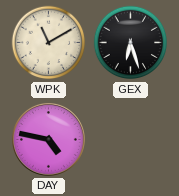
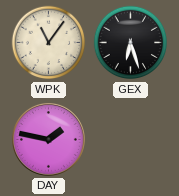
WPK: 11:10 -> 11:06 (49, 43)
DAY: 4:47 -> 1:47 (49, 140)
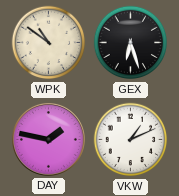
WPK: 11:06 -> 10:51 (49, 43)
VKW: none -> 1:11 (131, 140)
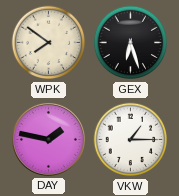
WPK: 10:51 -> 7:51 (49, 43)
VKW: 1:11 -> 1:15 (131, 140)
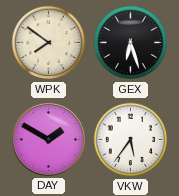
DAY: 1:47 -> 1:50 (49, 140)
VKW: 1:15 -> 5:36 (131, 140)
